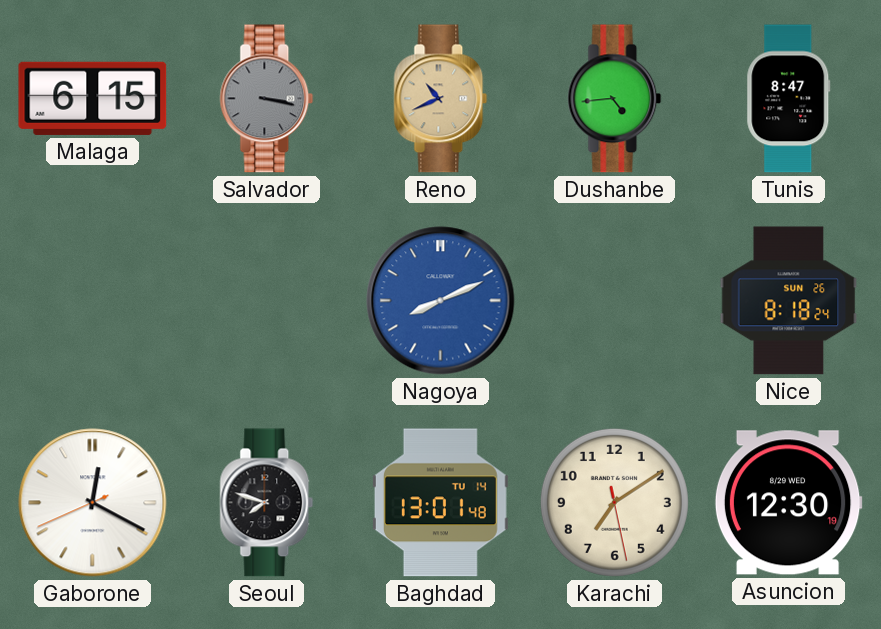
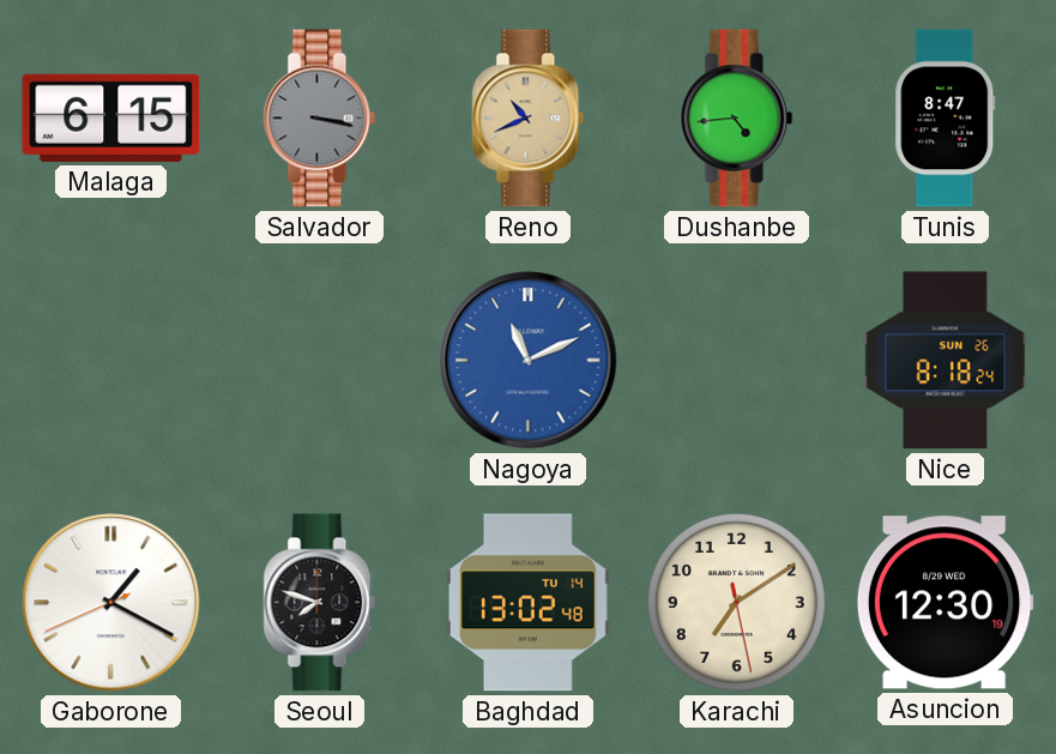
Nagoya: 8:11 -> 11:11 (529, 361)
Gaborone: 12:19 -> 1:19 (111, 603)
Baghdad: 13:01 -> 13:02 (527, 603)
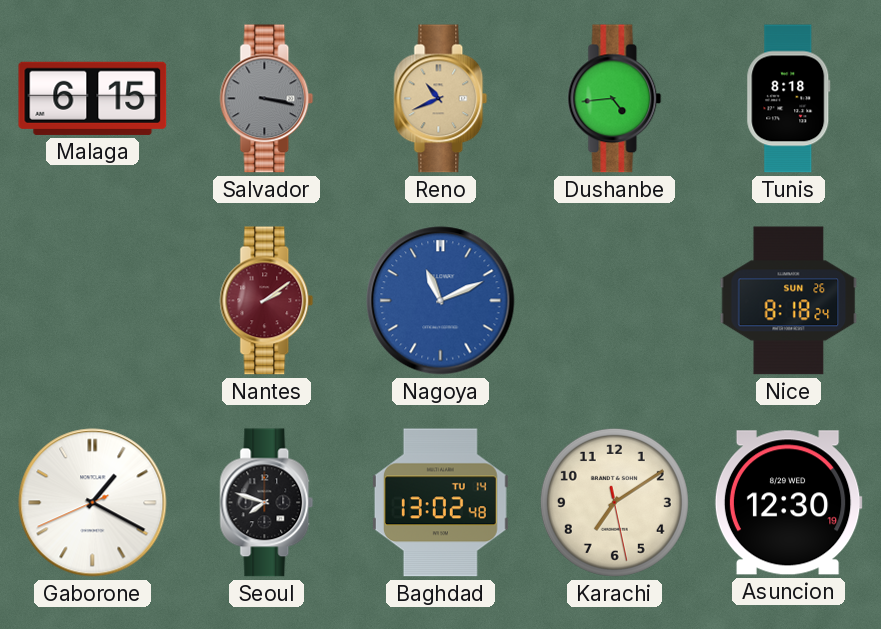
Tunis: 8:47 -> 8:18 (789, 99)
Nantes: none -> 2:09 (267, 301)
